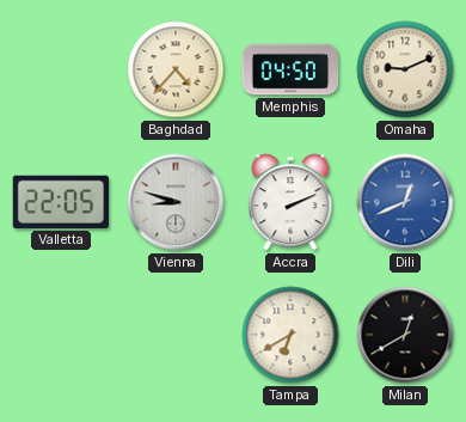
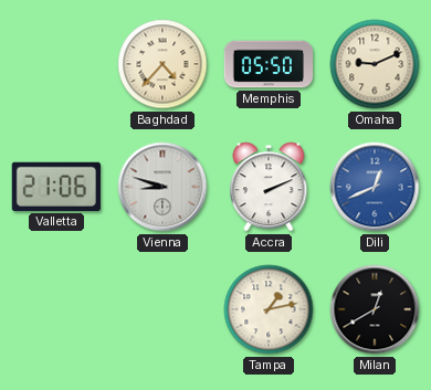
Memphis: 04:50 -> 05:50 (269, 64)
Valletta: 22:05 -> 21:06 (56, 187)
Tampa: 6:40 -> 1:13 (269, 309)
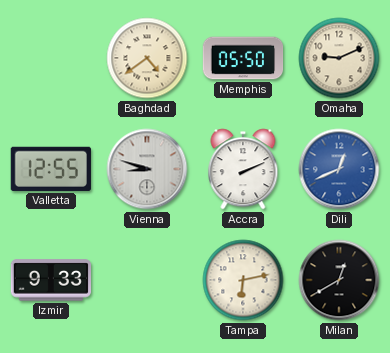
Baghdad: 4:37 -> 4:39 (147, 58)
Valletta: 21:06 -> 12:55 (51, 169)
Izmir: none -> 9:33 (50, 280)
Tampa: 1:13 -> 6:13 (243, 280)
